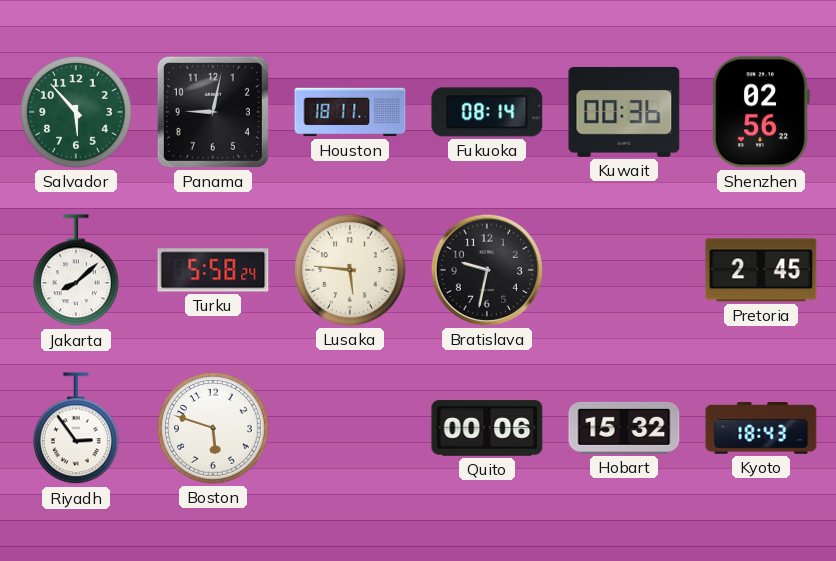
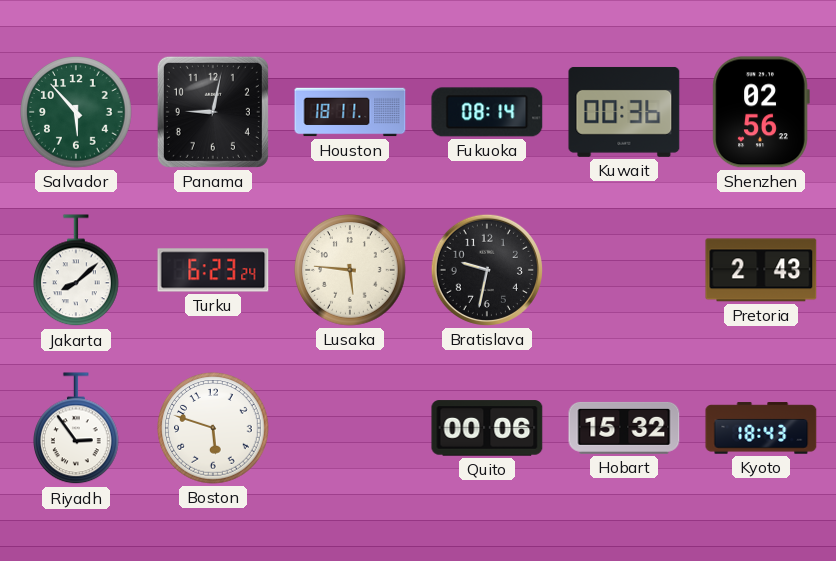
Turku: 5:58 -> 6:23 (213, 270)
Pretoria: 2:45 -> 2:43 (761, 270)
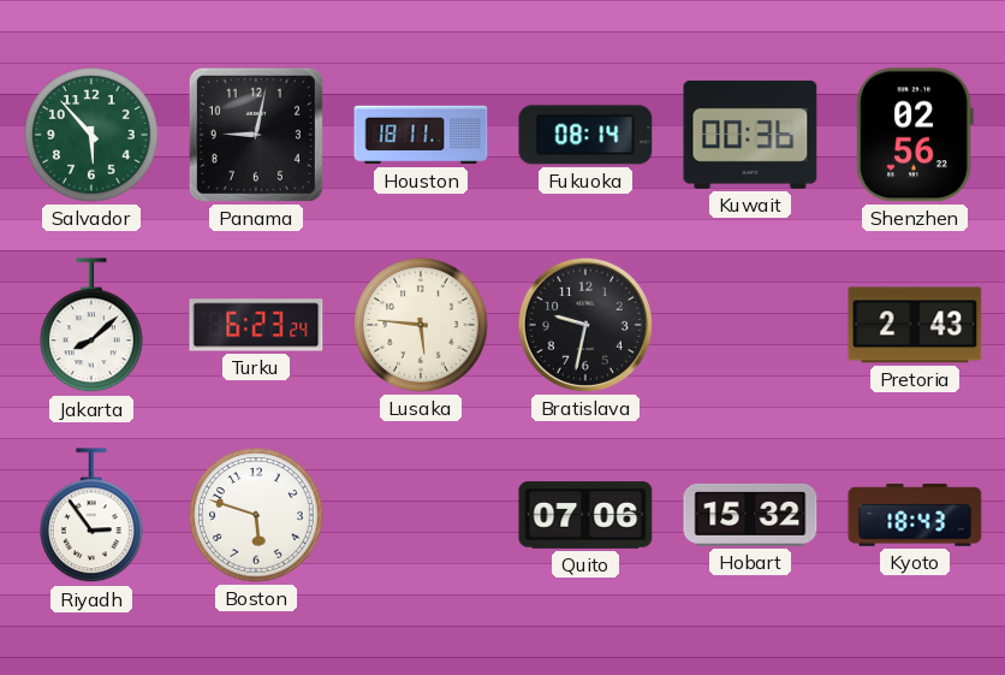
Quito: 00:06 -> 07:06 (585, 515)
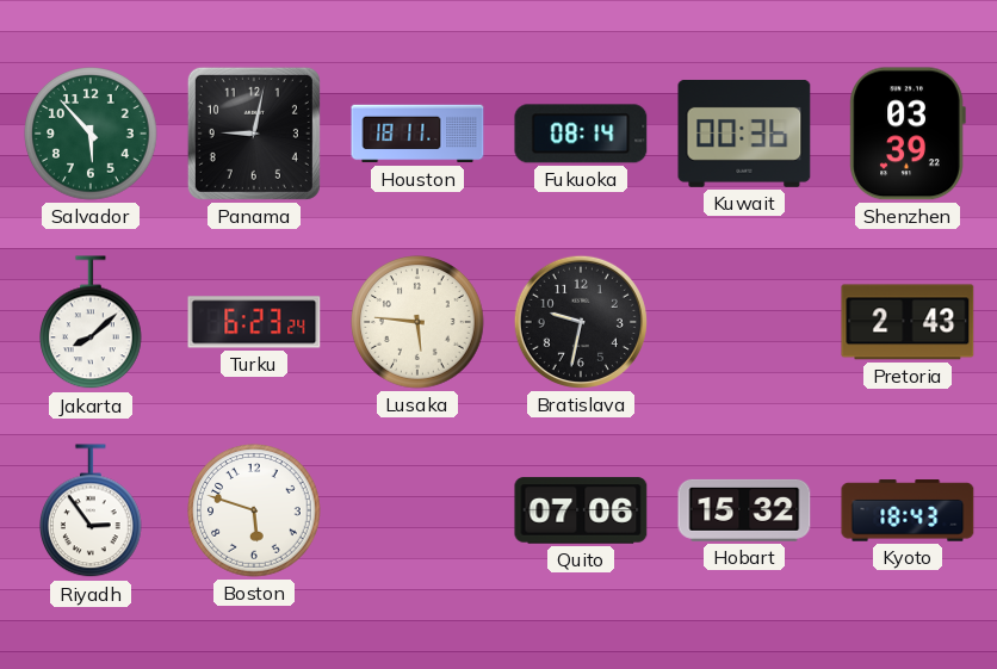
Shenzhen: 02:56 -> 03:39 (908, 134)
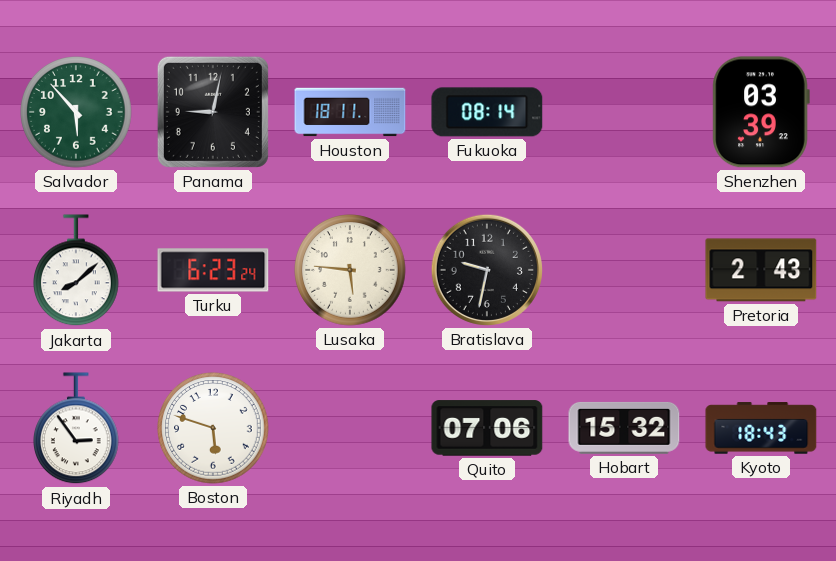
Kuwait: 00:36 -> none (744, 134)
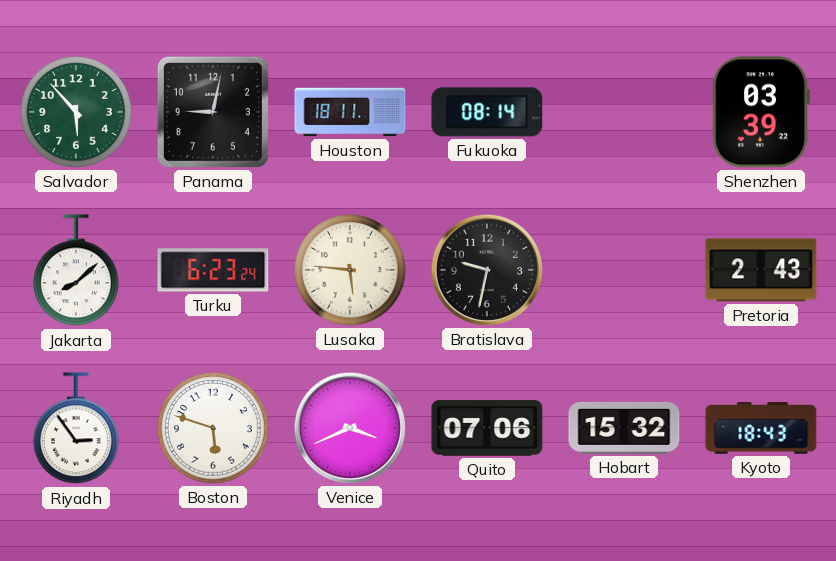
Venice: none -> 3:41 (350, 428)
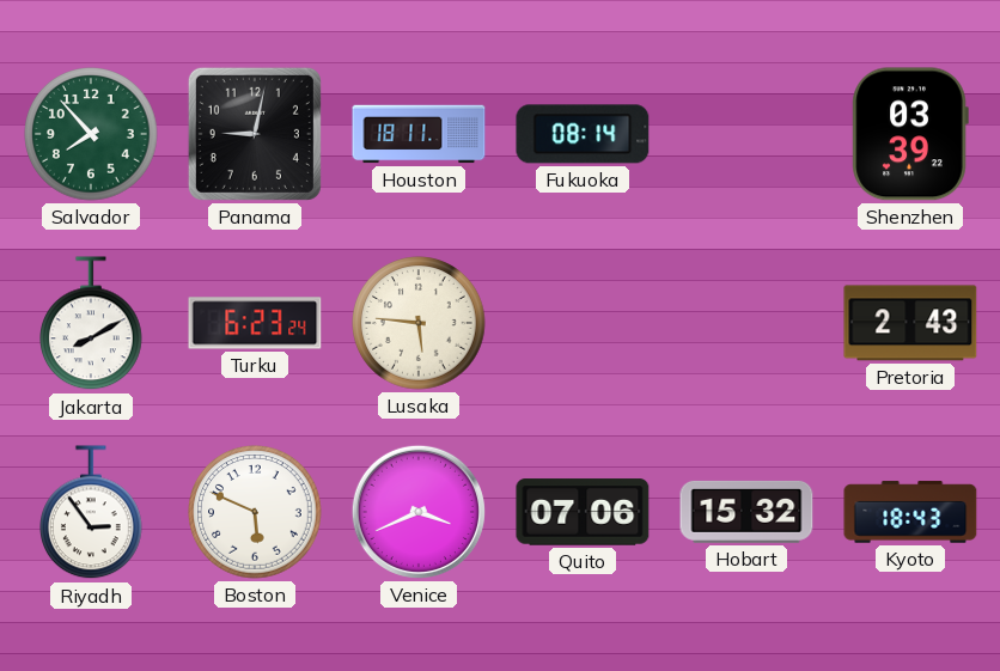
Salvador: 5:53 -> 7:53 (91, 134)
Jakarta: 8:08 -> 8:10 (92, 324)
Bratislava: 9:32 -> none (487, 270)
Boston: 5:48 -> 5:49 (255, 512)
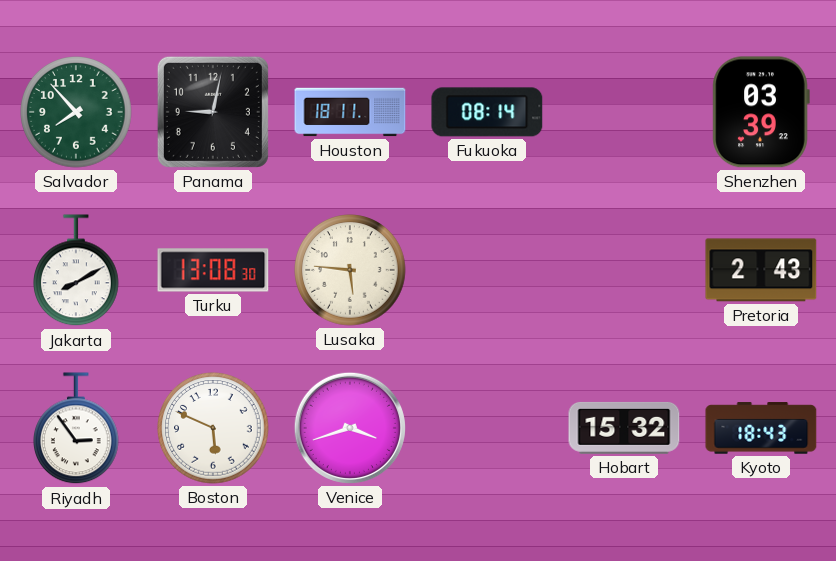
Turku: 6:23 -> 13:08 (213, 270)
Venice: 3:41 -> 3:42 (350, 428)
Quito: 07:06 -> none (583, 512)
